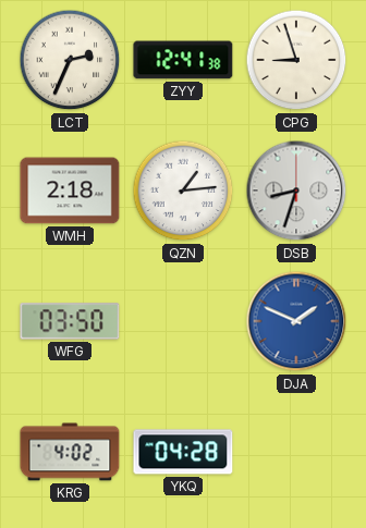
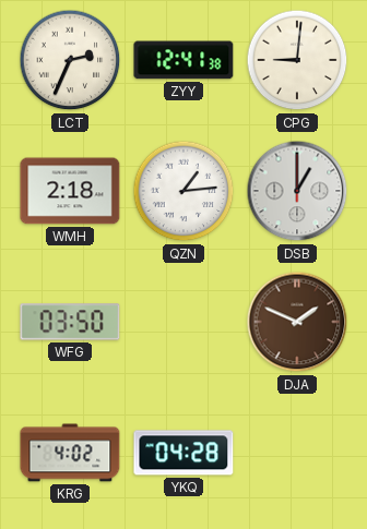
CPG: 8:57 -> 9:01 (297, 60)
DSB: 8:33 -> 1:00 (297, 191)
DJA dial: blue -> brown (297, 322)
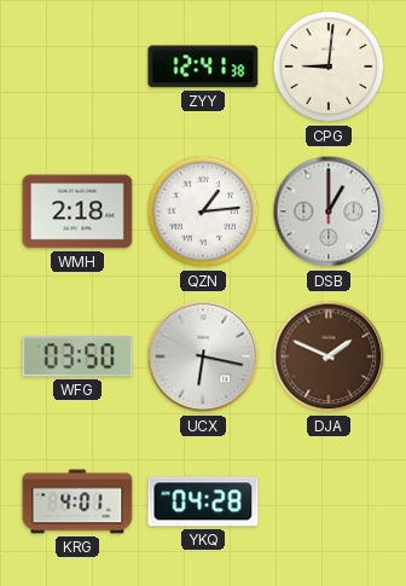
LCT: 2:34 -> none (70, 60)
UCX: none -> 6:17 (203, 356)
KRG: 4:02 -> 4:01 (77, 501)
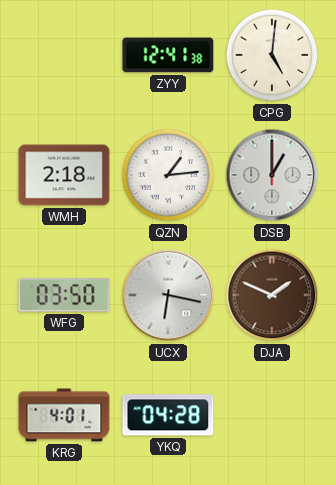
CPG: 9:01 -> 5:01 (272, 55)
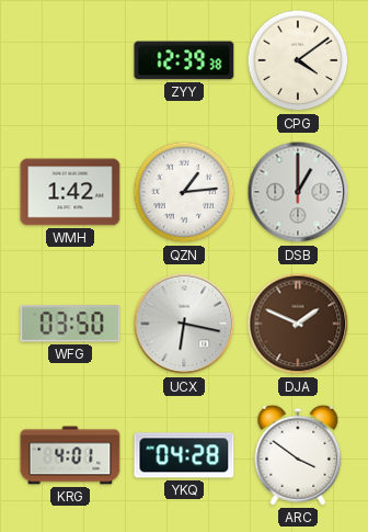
ZYY: 12:41 -> 12:39 (184, 60)
CPG: 5:01 -> 4:09 (298, 60)
WMH: 2:18 -> 1:42 (70, 192)
ARC: none -> 3:51 (298, 455)
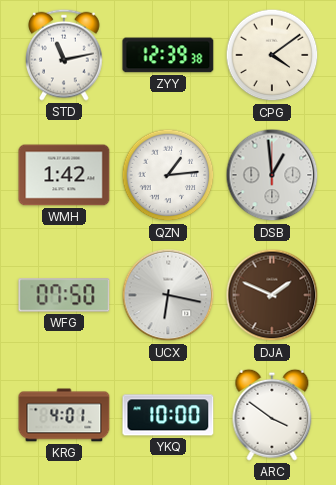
STD: none -> 11:13 (65, 55)
DSB: 1:00 -> 12:59 (272, 175)
WFG: 03:50 -> 07:50 (64, 295)
YKQ: 04:28 -> 10:00 (168, 415)
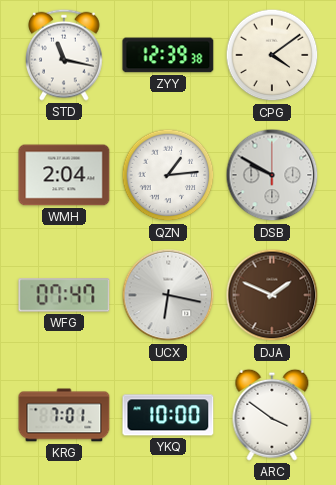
STD: 11:13 -> 11:17 (65, 55)
WMH: 1:42 -> 2:04 (64, 175)
DSB: 12:59 -> 9:50 (272, 175)
WFG: 07:50 -> 07:47 (64, 295)
KRG: 4:01 -> 7:01 (64, 415)
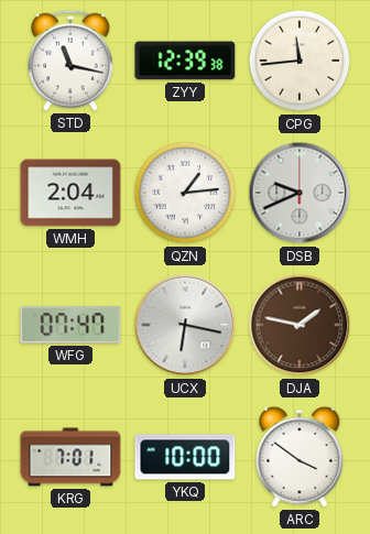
CPG: 4:09 -> 11:44 (300, 61)
DSB: 9:50 -> 9:41 (300, 193)
DJA: 1:49 -> 1:47 (300, 325)
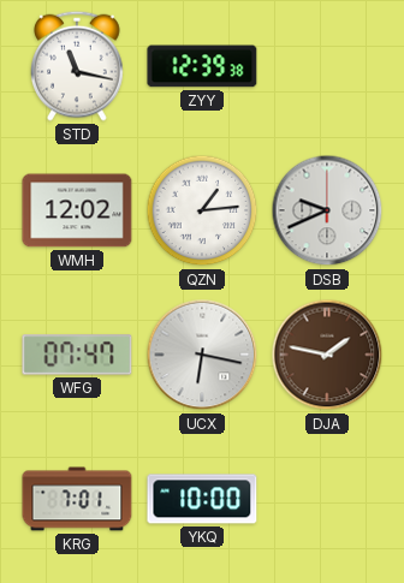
CPG: 11:44 -> none (300, 61)
WMH: 2:04 -> 12:02 (77, 210)
ARC: 3:51 -> none (300, 457)
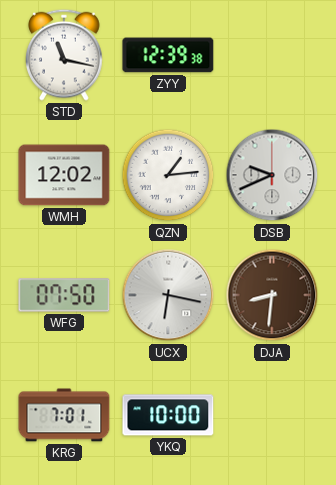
WFG: 07:47 -> 07:50 (64, 295)
DJA: 1:47 -> 8:31 (272, 295)
